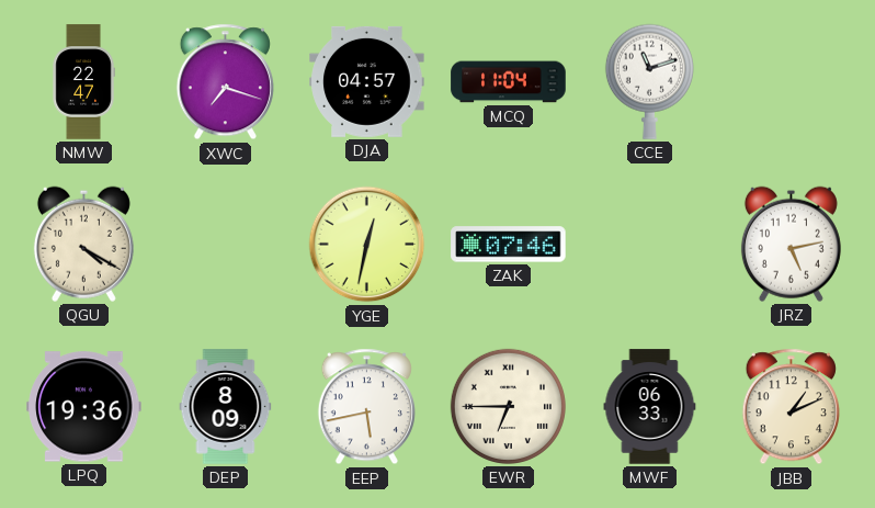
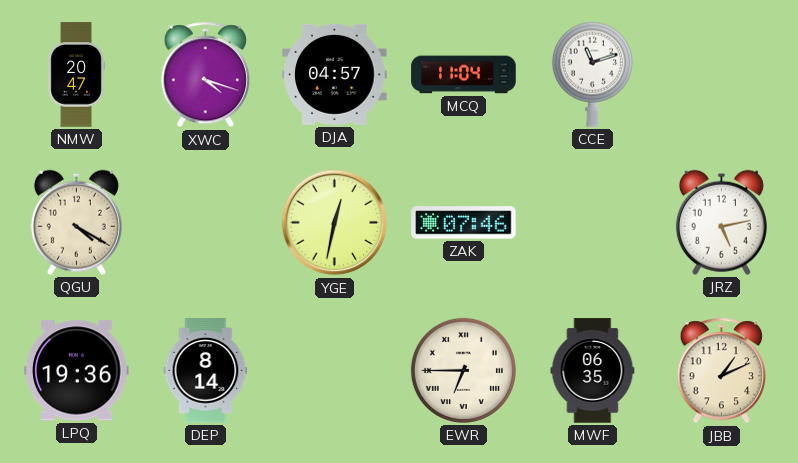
NMW: 22:47 -> 20:47 (76, 75)
XWC: 7:18 -> 4:18 (205, 75)
DEP: 8:09 -> 8:14 (206, 371)
EEP: 5:43 -> none (366, 407)
MWF: 06:33 -> 06:35 (593, 371)
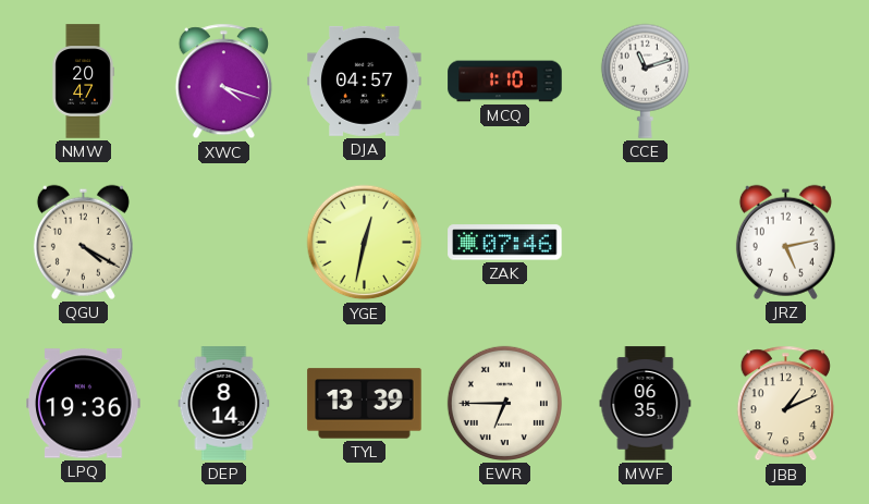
MCQ: 11:04 -> 1:10 (505, 82)
TYL: none -> 13:39 (365, 404)
